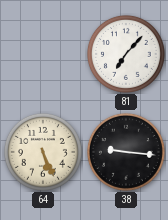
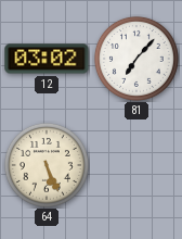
12: none -> 03:02 (47, 59)
38: 9:16 -> none (126, 152)
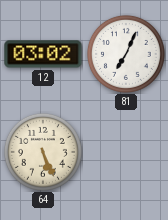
81: 7:07 -> 7:04 (126, 54)
